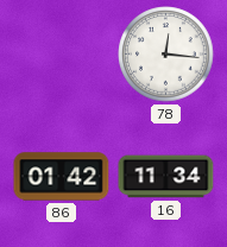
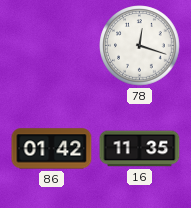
78: 12:16 -> 12:18 (140, 46)
16: 11:34 -> 11:35 (140, 149)
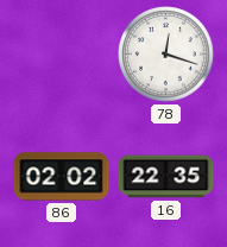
86: 01:42 -> 02:02 (62, 177)
16: 11:35 -> 22:35 (166, 177)
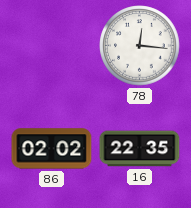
78: 12:18 -> 12:16 (140, 46)
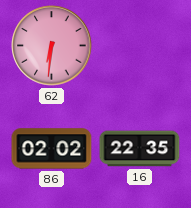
62: none -> 6:31 (52, 46)
78: 12:16 -> none (140, 46)
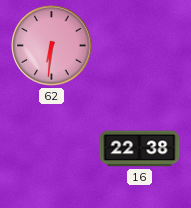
86: 02:02 -> none (52, 149)
16: 22:35 -> 22:38 (140, 149)
